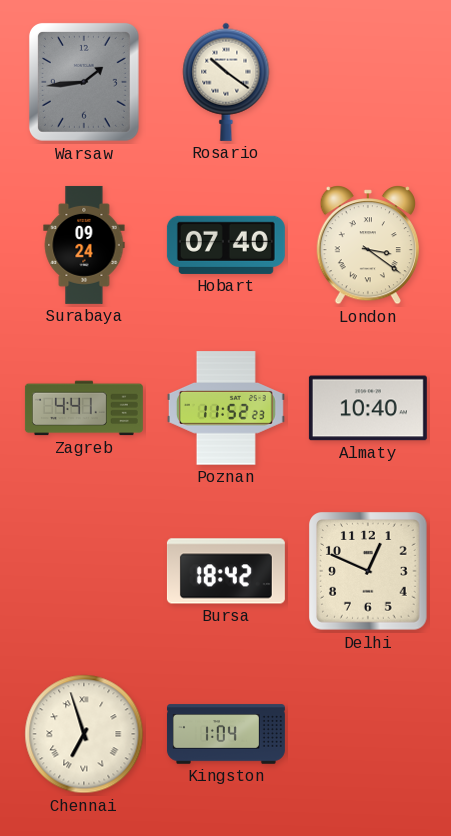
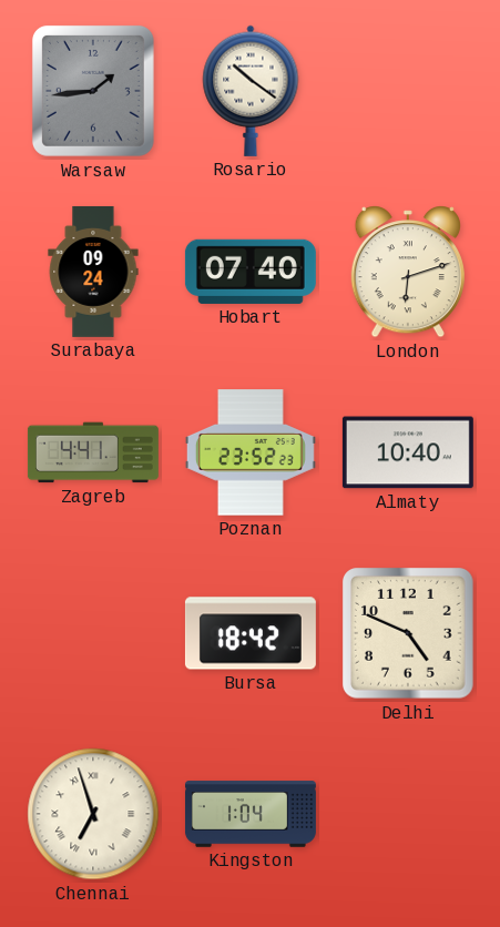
London: 3:21 -> 6:12 (408, 272)
Poznan: 11:52 -> 23:52 (251, 452)
Delhi: 12:49 -> 4:49 (409, 634)
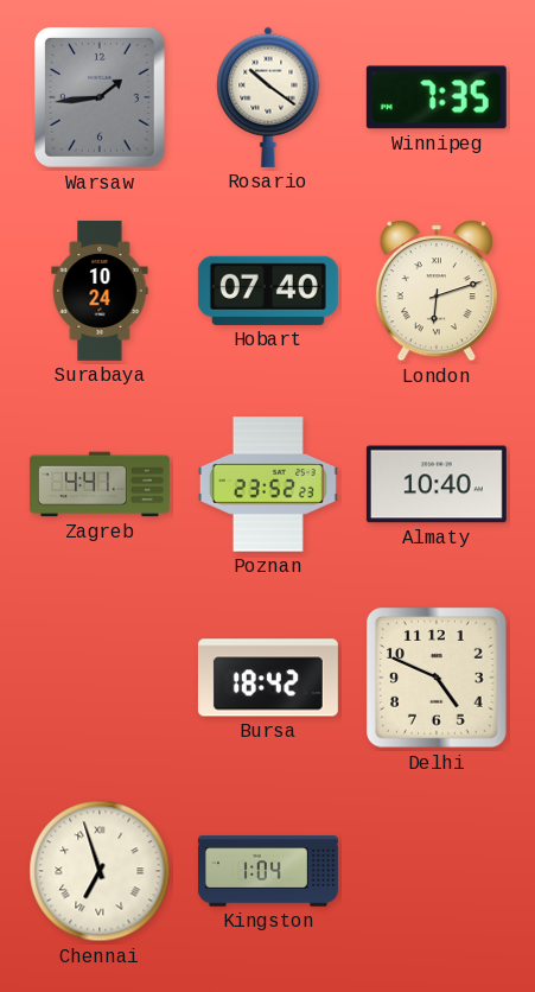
Winnipeg: none -> 7:35 (437, 97)
Surabaya: 09:24 -> 10:24 (100, 291)
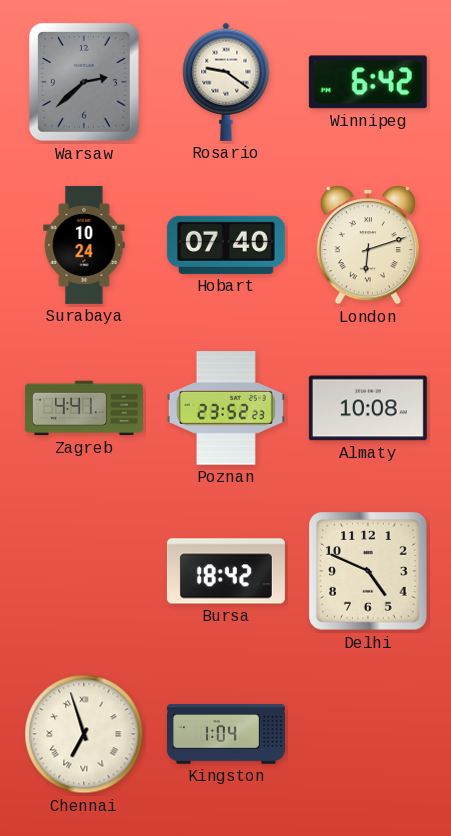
Warsaw: 1:44 -> 2:38 (84, 82)
Rosario: 10:21 -> 9:21 (226, 82)
Winnipeg: 7:35 -> 6:42 (368, 82)
Almaty: 10:40 -> 10:08 (368, 408)
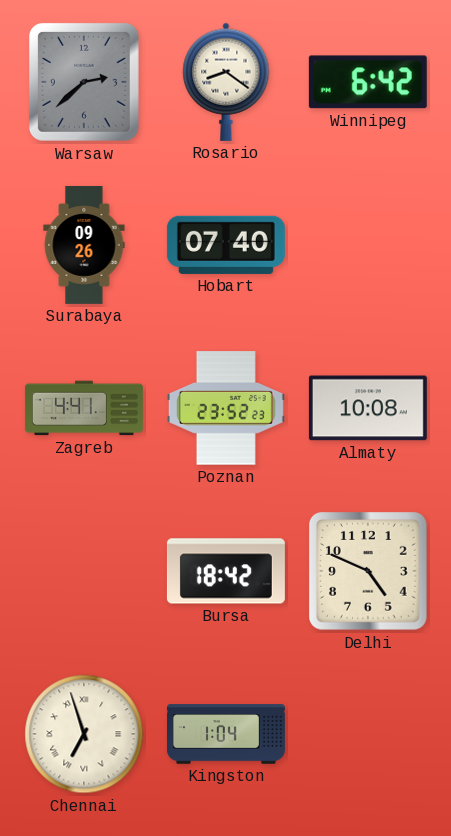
Rosario: 9:21 -> 8:21 (226, 82)
Surabaya: 10:24 -> 09:26 (84, 245)
London: 6:12 -> none (368, 245)
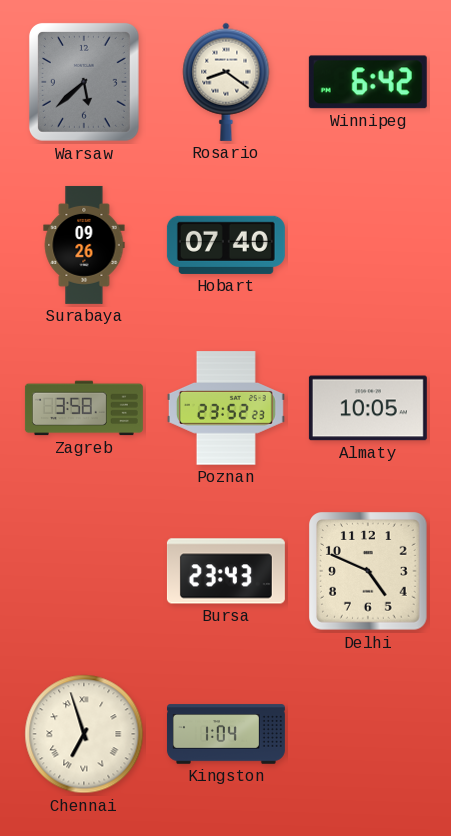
Warsaw: 2:38 -> 5:38 (84, 82)
Zagreb: 4:41 -> 3:58 (84, 408)
Almaty: 10:08 -> 10:05 (368, 408)
Bursa: 18:42 -> 23:43 (226, 571)
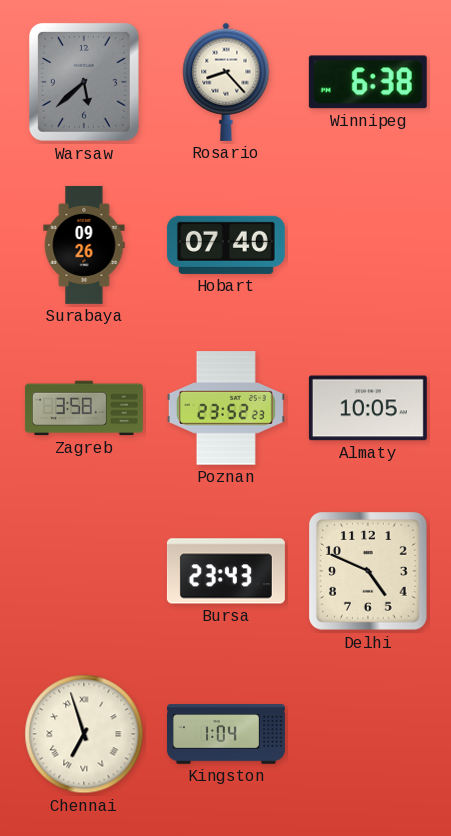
Rosario: 8:21 -> 8:23 (226, 82)
Winnipeg: 6:42 -> 6:38 (368, 82)
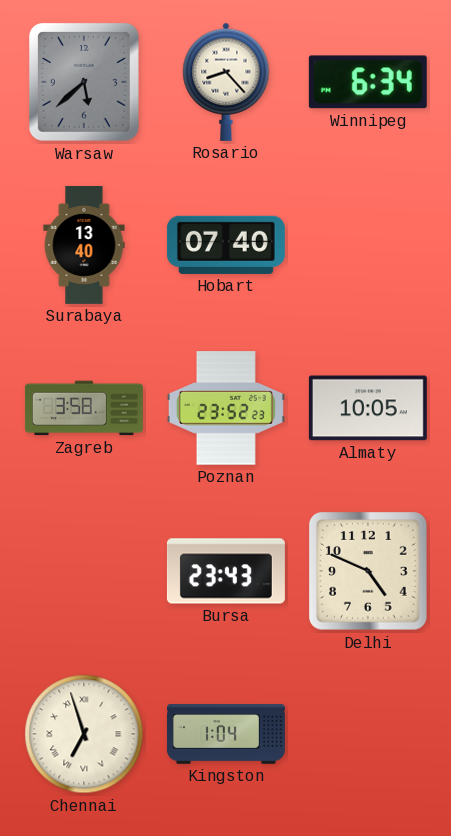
Winnipeg: 6:38 -> 6:34 (368, 82)
Surabaya: 09:26 -> 13:40 (84, 245)
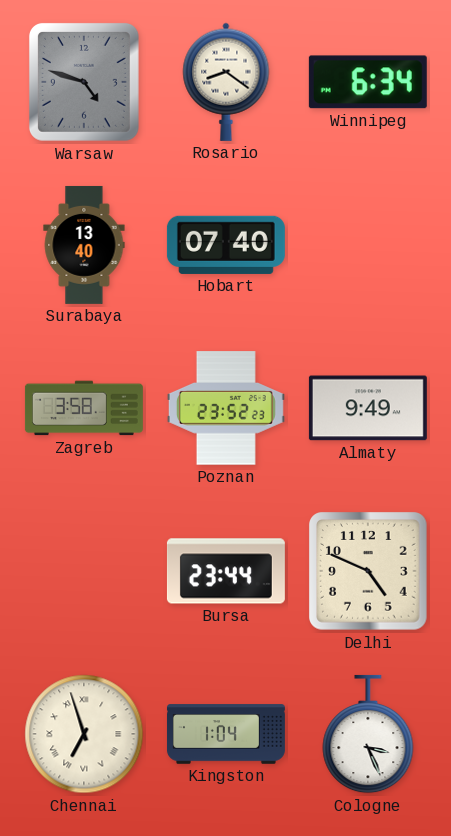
Warsaw: 5:38 -> 4:48 (84, 82)
Rosario: 8:23 -> 8:21 (226, 82)
Almaty: 10:05 -> 9:49 (368, 408)
Bursa: 23:43 -> 23:44 (226, 571)
Cologne: none -> 3:26 (368, 734)
